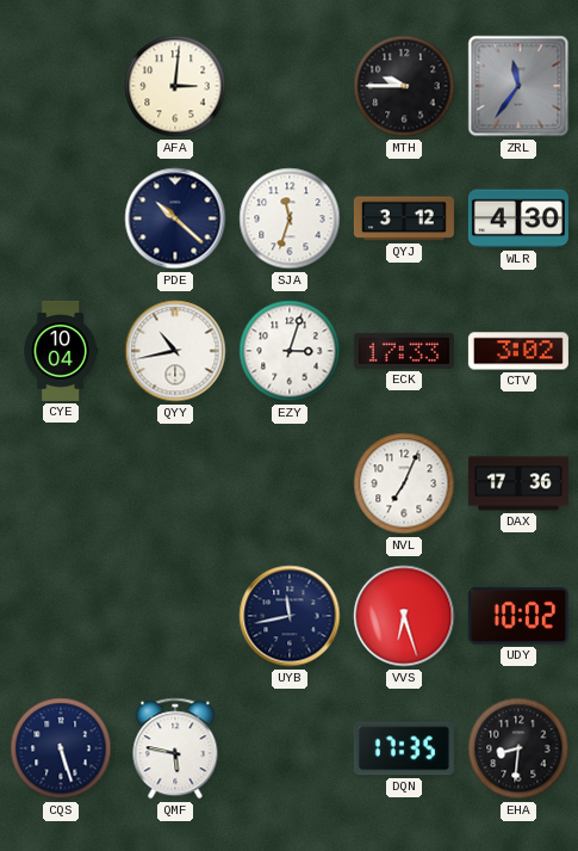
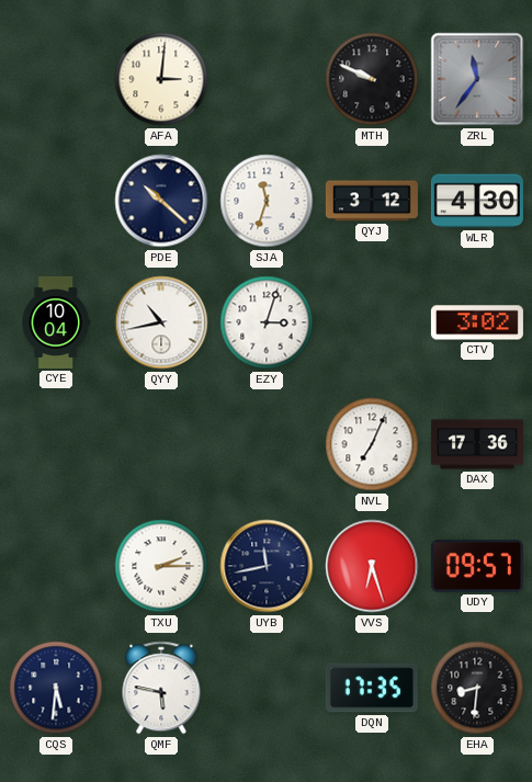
MTH: 9:45 -> 9:49 (372, 79)
ECK: 17:33 -> none (404, 351)
TXU: none -> 2:15 (161, 566)
UDY: 10:02 -> 09:57 (477, 566)
CQS: 5:27 -> 5:31 (56, 688)
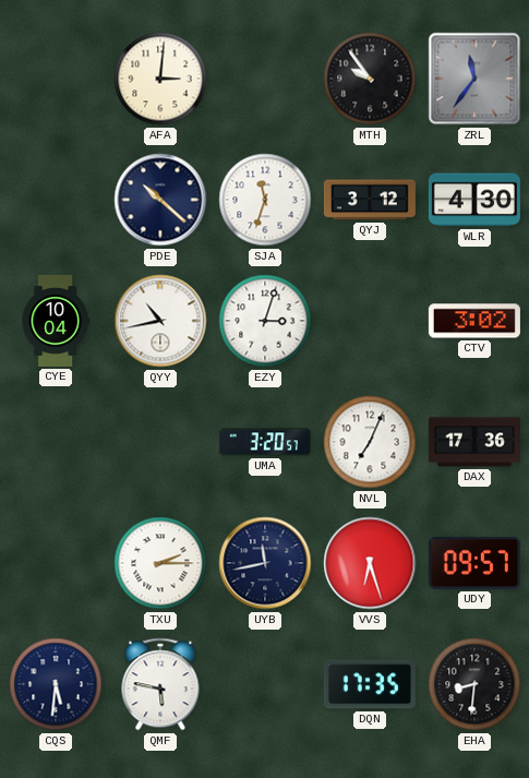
MTH: 9:49 -> 9:54 (370, 79)
UMA: none -> 3:20 (265, 442)
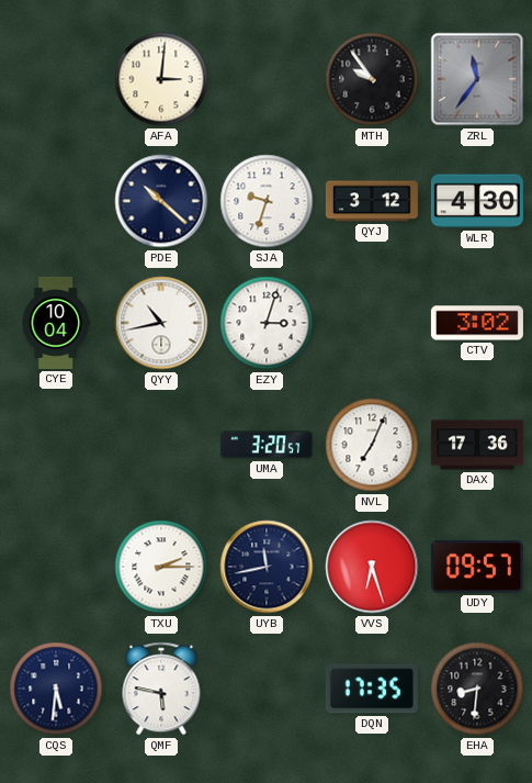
SJA: 11:33 -> 9:33 (267, 201)
